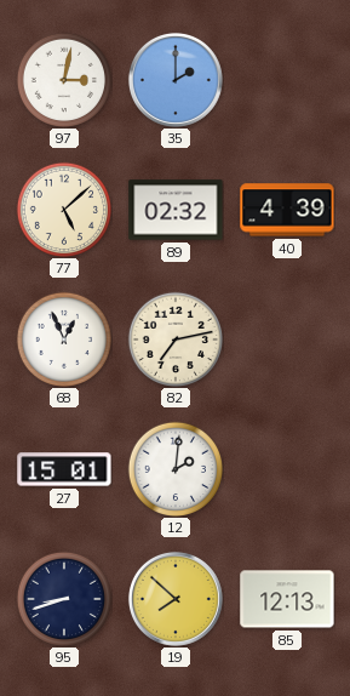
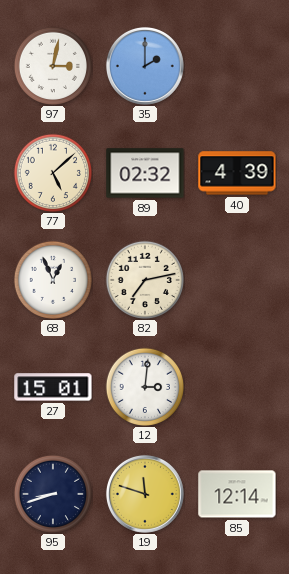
12: 2:01 -> 3:01 (144, 386)
19: 7:52 -> 11:48 (145, 494)
85: 12:13 -> 12:14 (237, 494)
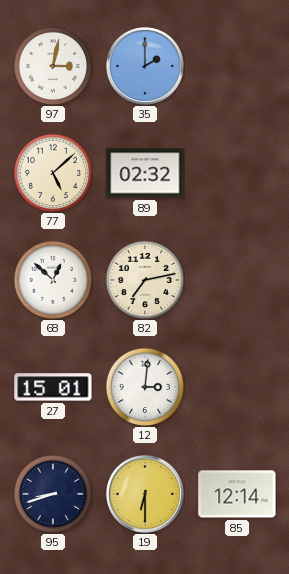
40: 4:39 -> none (237, 173)
68: 12:56 -> 12:52 (52, 279)
19: 11:48 -> 6:30 (145, 494)
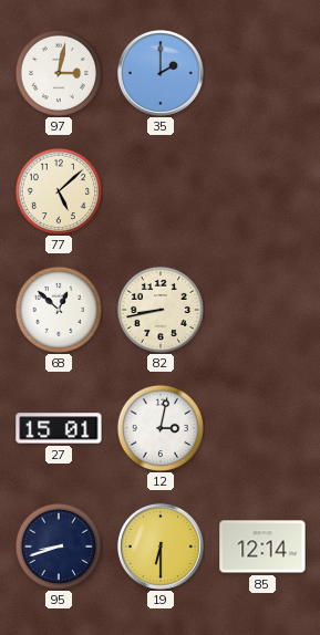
89: 02:32 -> none (145, 173)
82: 7:13 -> 8:43 (159, 309)
12: 3:01 -> 3:02 (159, 427)
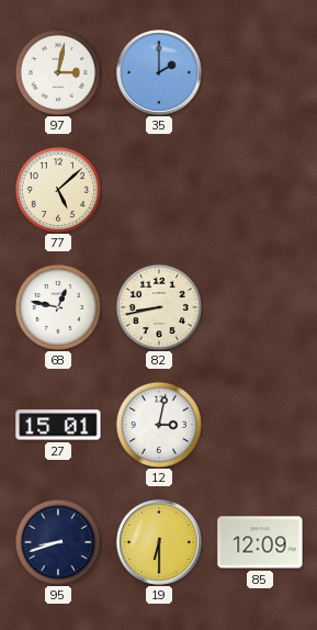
68: 12:52 -> 12:47 (57, 306)
85: 12:14 -> 12:09 (260, 542)
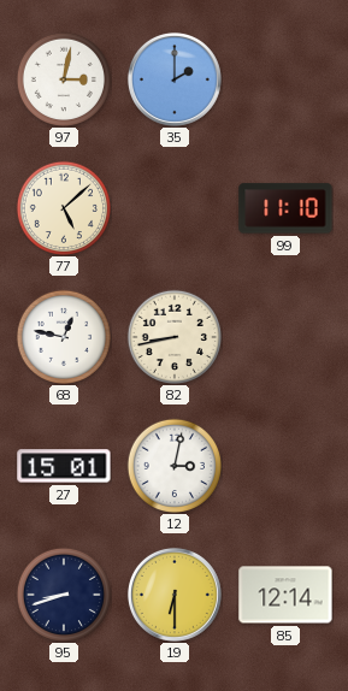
99: none -> 11:10 (285, 208)
85: 12:09 -> 12:14 (285, 595)
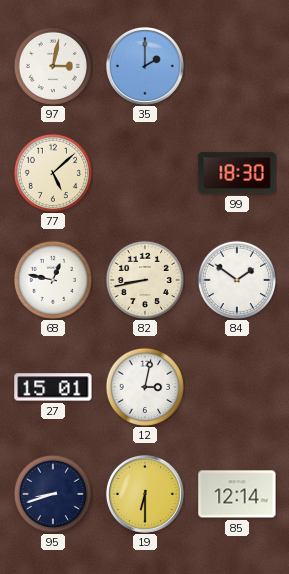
99: 11:10 -> 18:30 (237, 173)
84: none -> 1:51 (236, 279)
